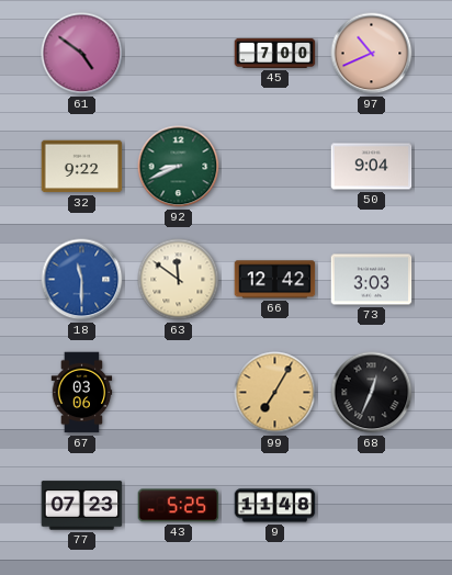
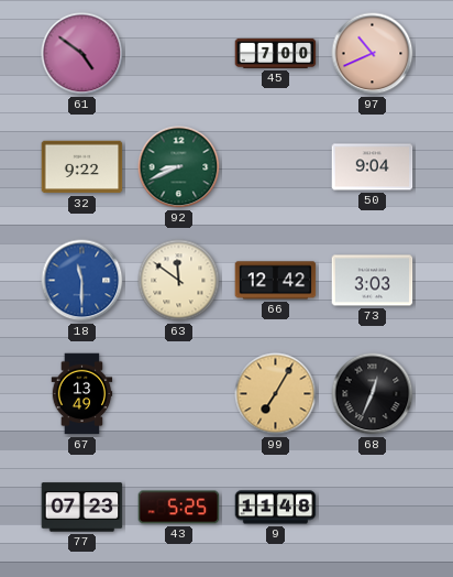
67: 03:06 -> 13:49 (82, 394)
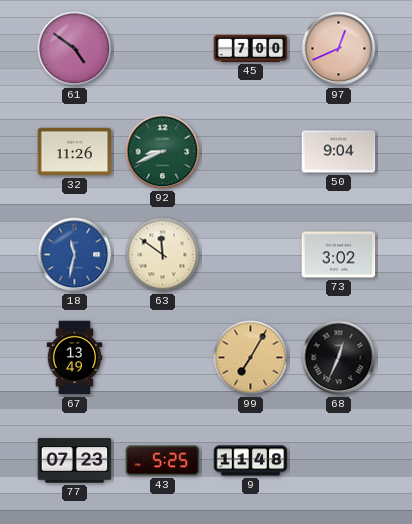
97: 10:41 -> 12:41 (339, 49)
32: 9:22 -> 11:26 (75, 152)
18: 11:30 -> 11:32 (75, 255)
66: 12:42 -> none (276, 281)
73: 3:03 -> 3:02 (339, 255)
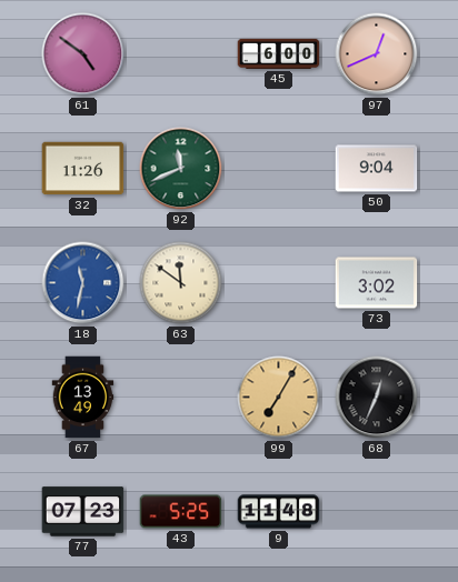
45: 7:00 -> 6:00 (279, 53)
92: 8:41 -> 11:41 (181, 169)
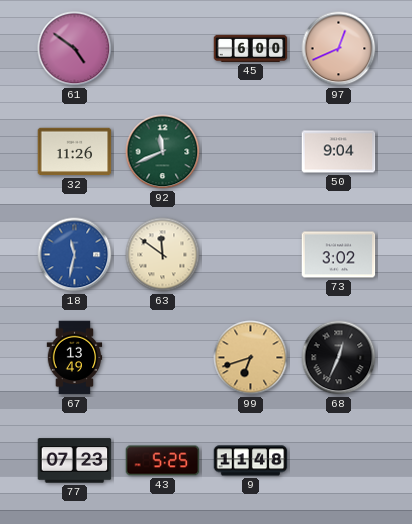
99: 7:05 -> 6:42 (251, 358)
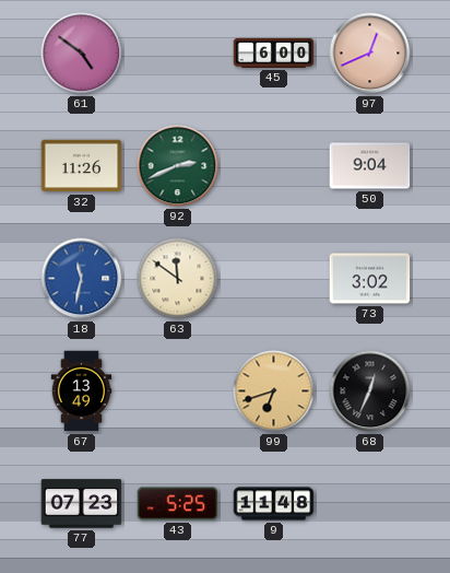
92: 11:41 -> 2:41 (178, 166)
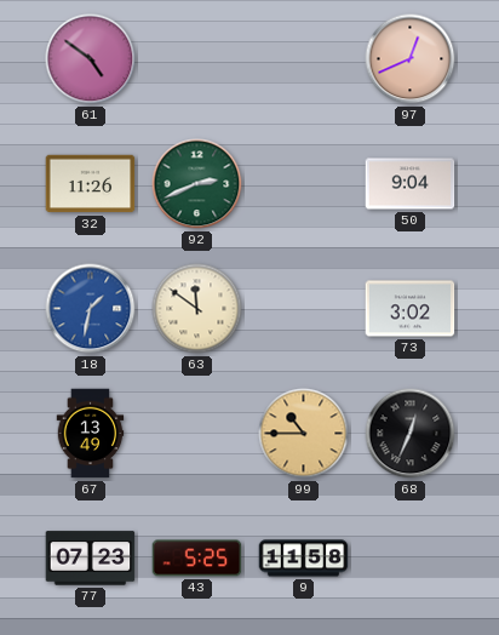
45: 6:00 -> none (274, 52)
18: 11:32 -> 1:32 (91, 309)
99: 6:42 -> 10:45 (304, 434)
9: 11:48 -> 11:58 (304, 559)
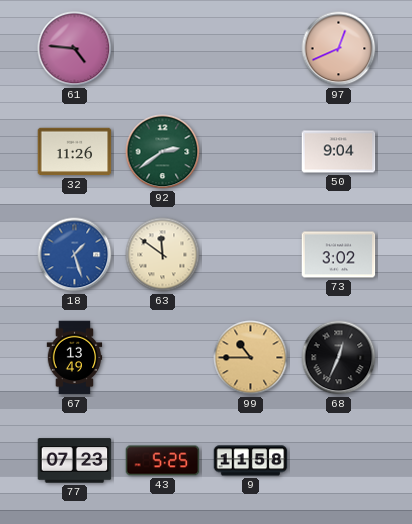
61: 4:51 -> 4:46 (75, 49)
92: 2:41 -> 2:39 (163, 152)
18: 1:32 -> 1:27 (75, 255)
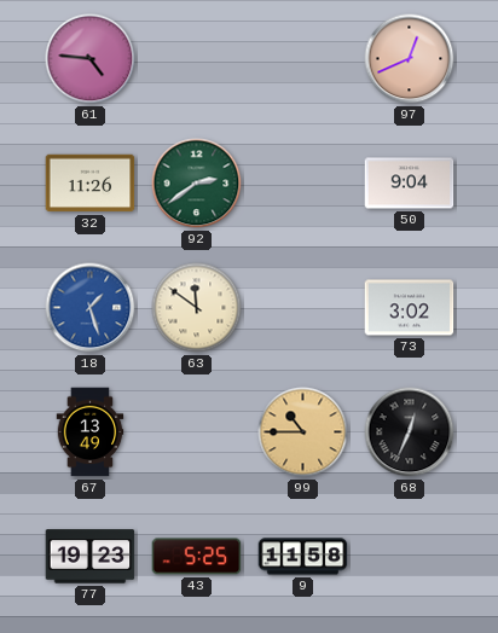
77: 07:23 -> 19:23 (91, 557)
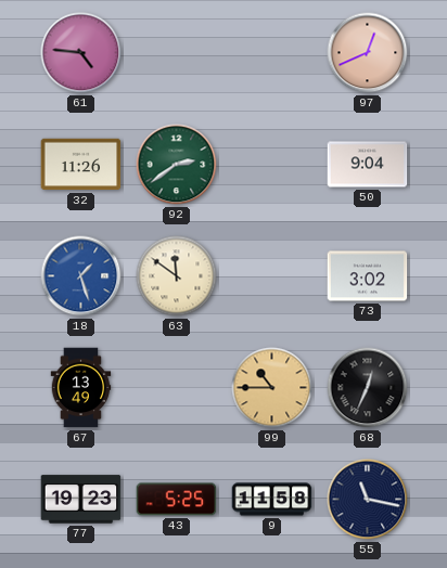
55: none -> 11:17 (368, 500)
